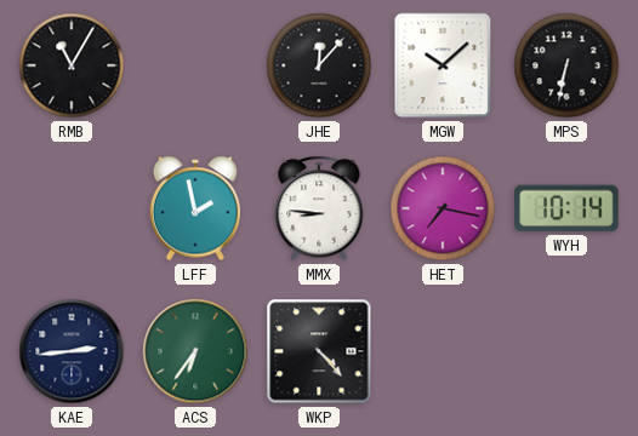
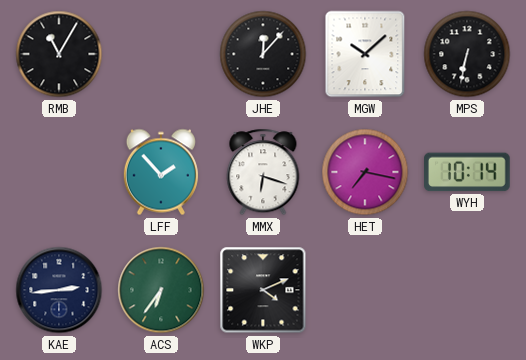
LFF: 1:58 -> 1:53 (161, 172)
MMX: 8:46 -> 6:18 (263, 172)
WKP: 4:23 -> 4:11 (263, 290)
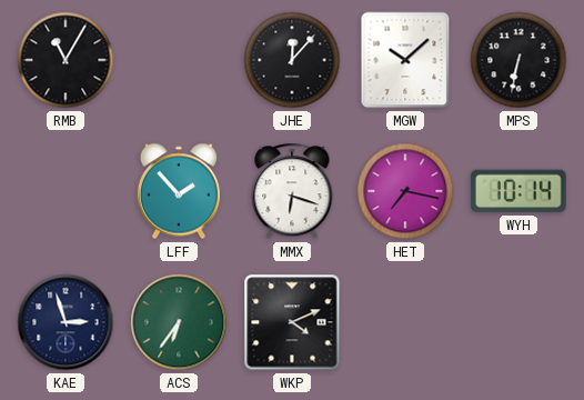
KAE: 2:44 -> 2:57 (66, 322)
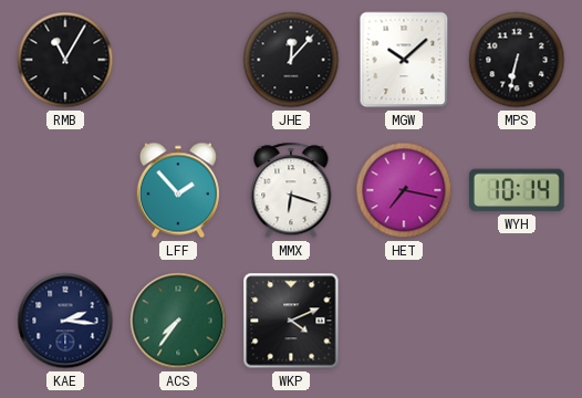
KAE: 2:57 -> 2:16 (65, 321)
ACS: 6:36 -> 7:36 (178, 321)
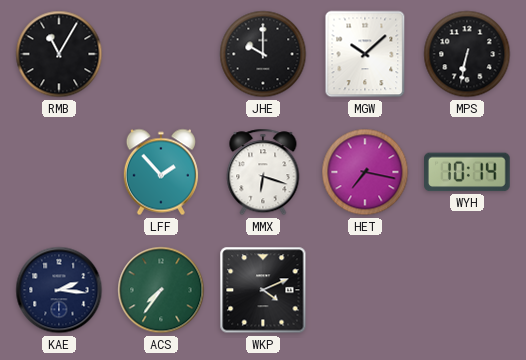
JHE: 12:07 -> 10:00 (263, 54)
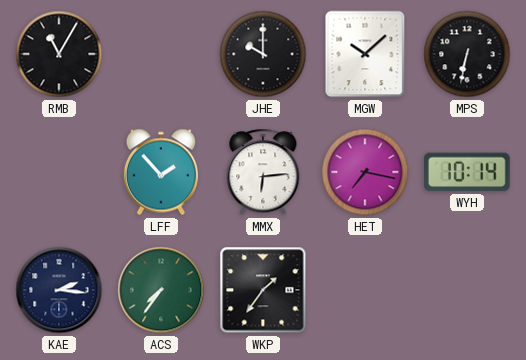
MMX: 6:18 -> 6:14 (263, 172)
WKP: 4:11 -> 1:36 (263, 290)
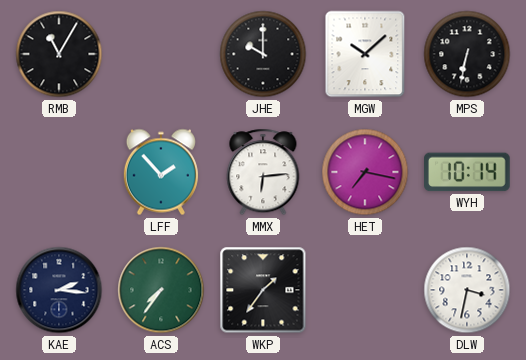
DLW: none -> 3:32 (467, 290)
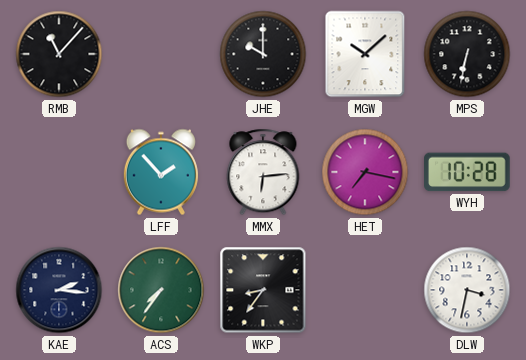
RMB: 11:05 -> 11:07 (59, 54)
WYH: 10:14 -> 10:28 (468, 172)
WKP: 1:36 -> 8:36 (263, 290)
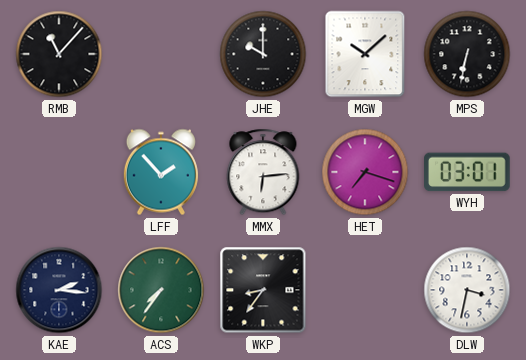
HET: 7:17 -> 7:18 (365, 172)
WYH: 10:28 -> 03:01 (468, 172)
